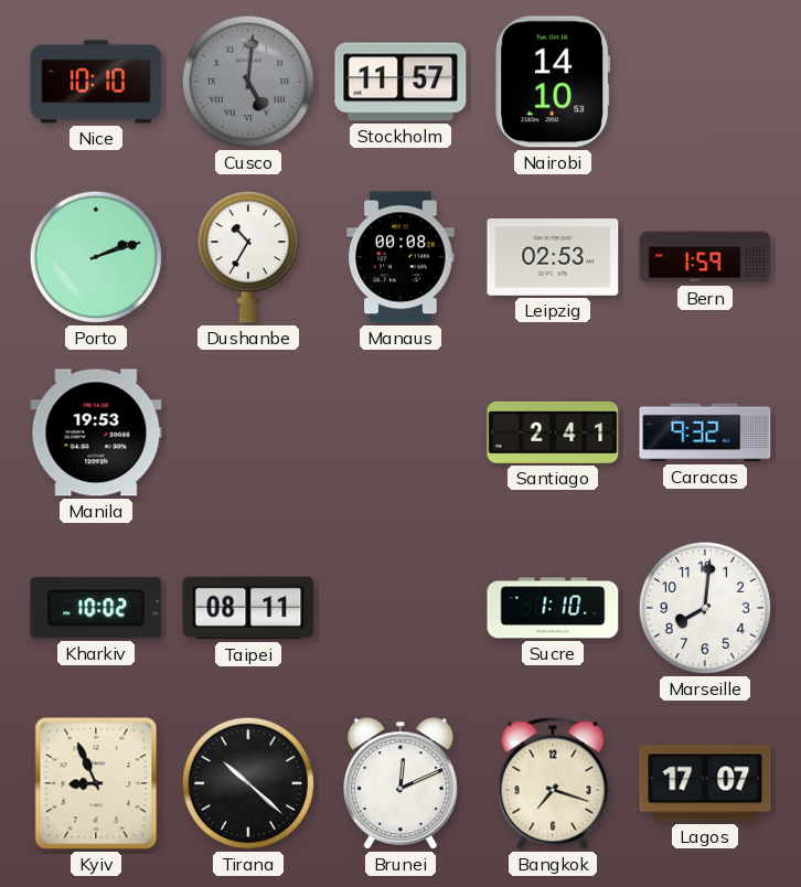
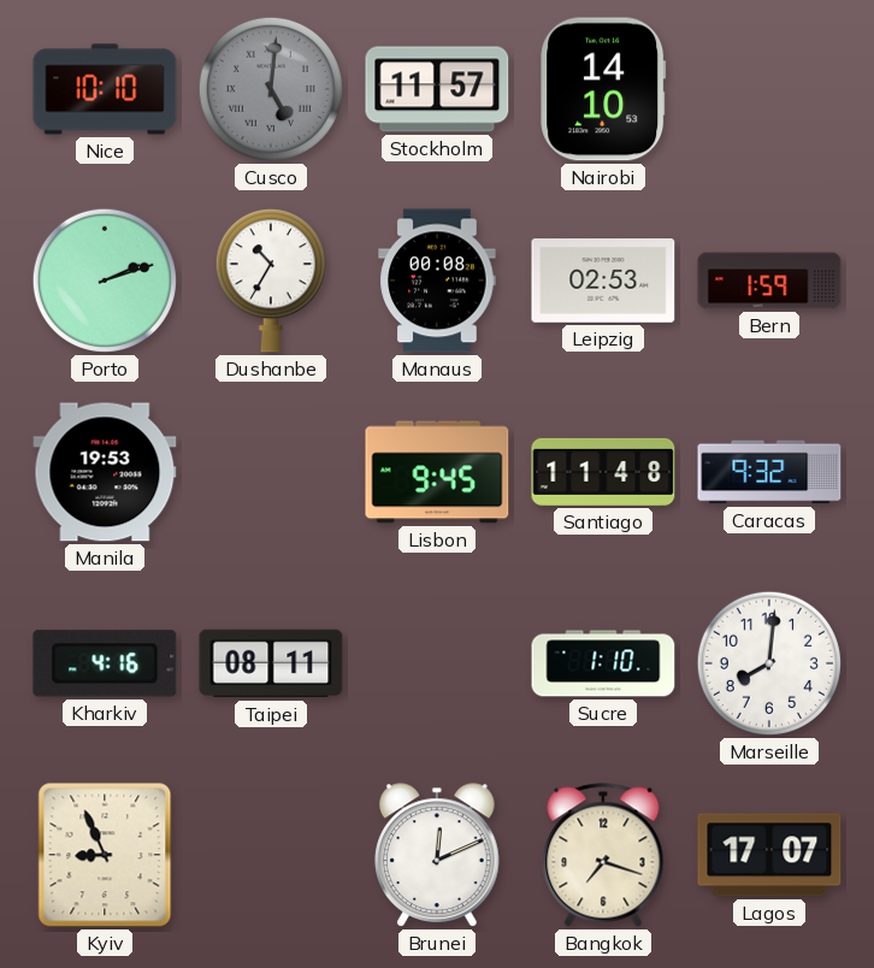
Lisbon: none -> 9:45 (437, 472)
Santiago: 2:41 -> 11:48 (603, 472)
Kharkiv: 10:02 -> 4:16 (105, 663)
Tirana: 10:22 -> none (248, 783)
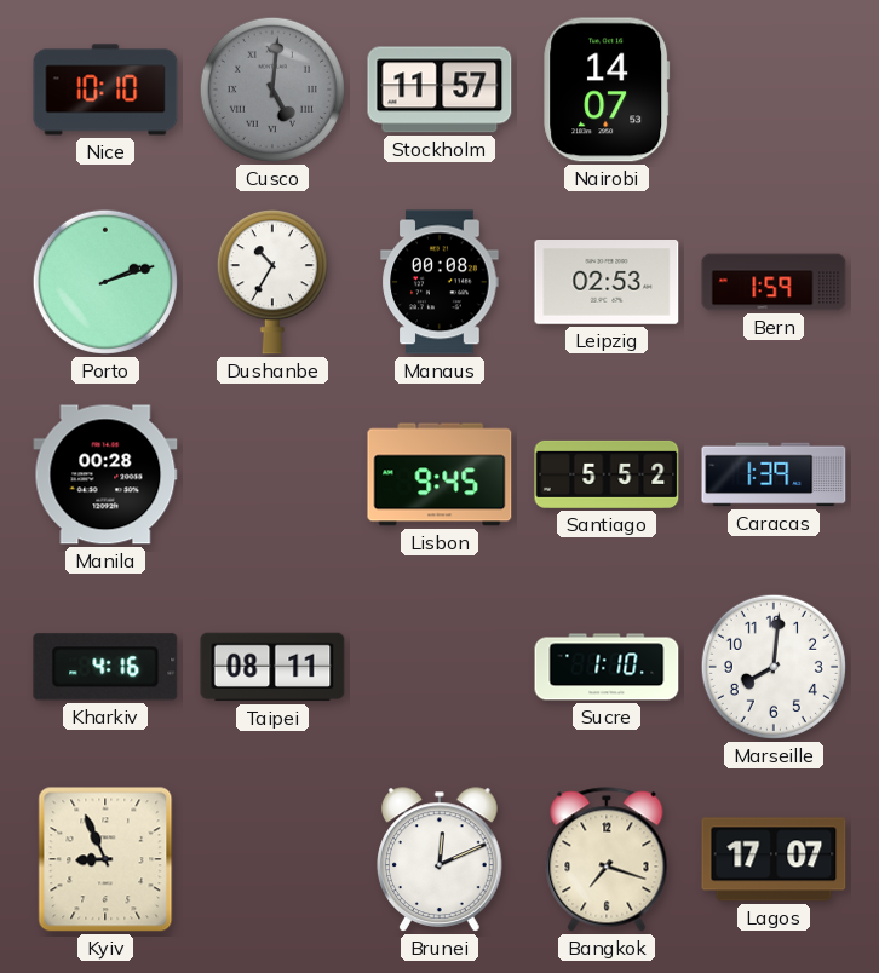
Nairobi: 14:10 -> 14:07 (607, 90)
Manila: 19:53 -> 00:28 (105, 474)
Santiago: 11:48 -> 5:52 (607, 474)
Caracas: 9:32 -> 1:39 (774, 474)
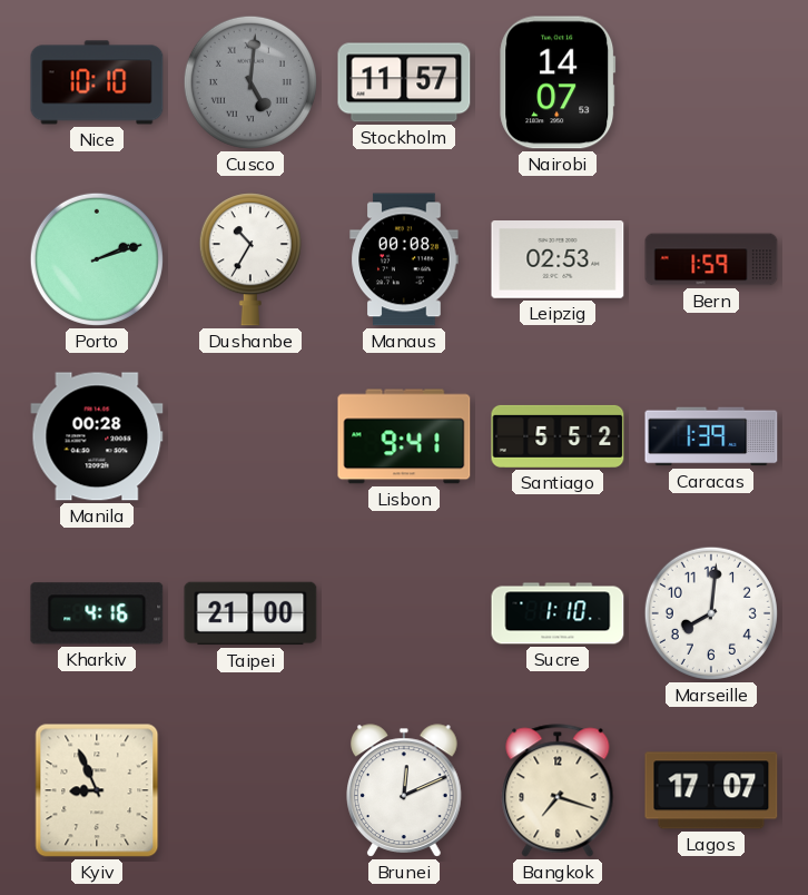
Lisbon: 9:45 -> 9:41 (404, 436)
Taipei: 08:11 -> 21:00 (250, 613)
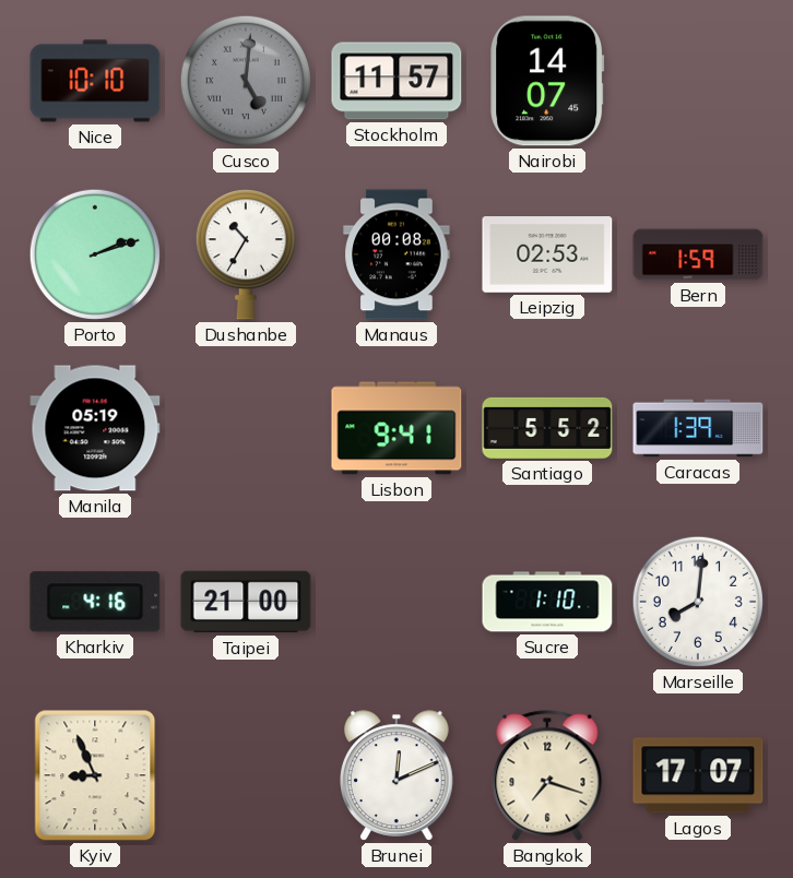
Nairobi: 14:07:53 -> 14:07:45 (547, 81)
Manila: 00:28 -> 05:19 (95, 428)
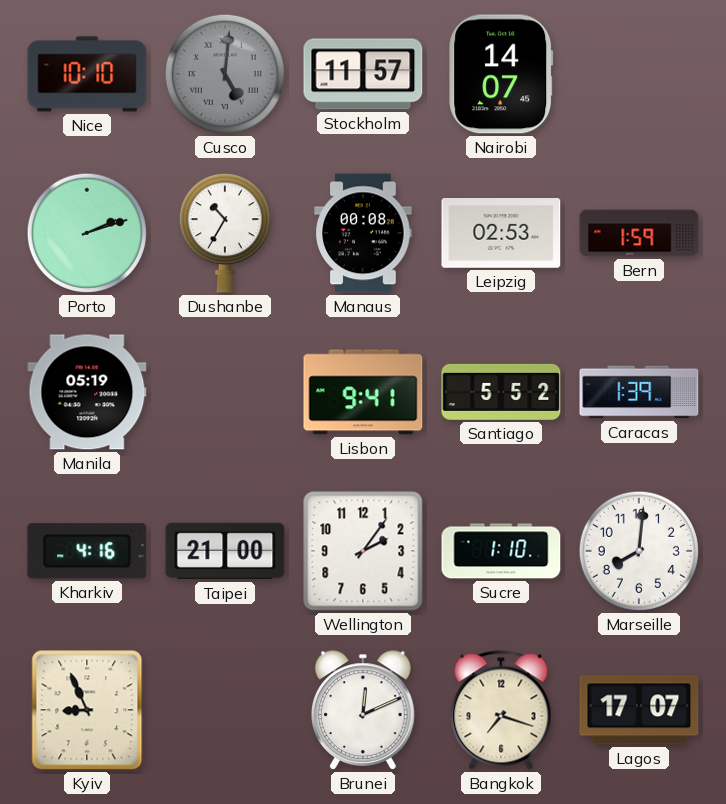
Wellington: none -> 2:06 (363, 551)
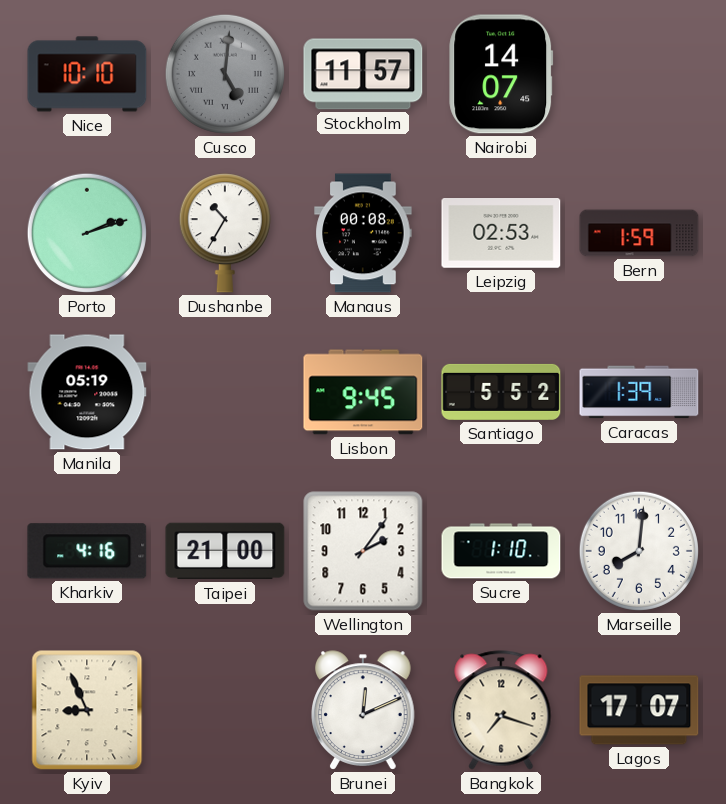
Lisbon: 9:41 -> 9:45 (363, 392)
